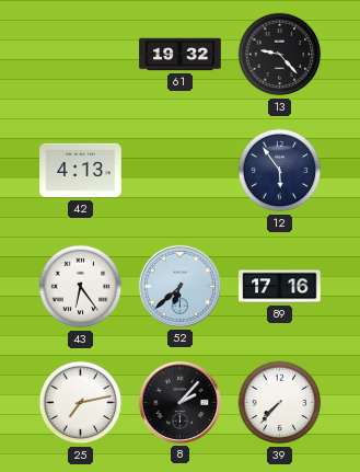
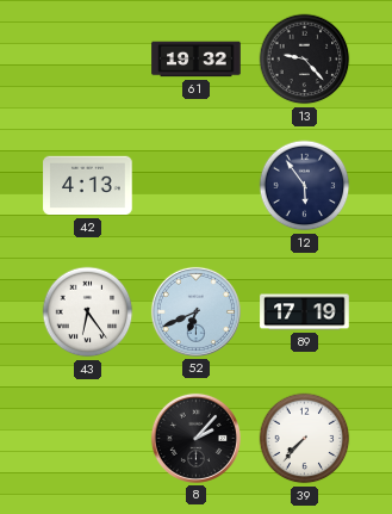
52: 6:38 -> 6:41 (195, 311)
89: 17:16 -> 17:19 (305, 312)
25: 7:13 -> none (81, 403)
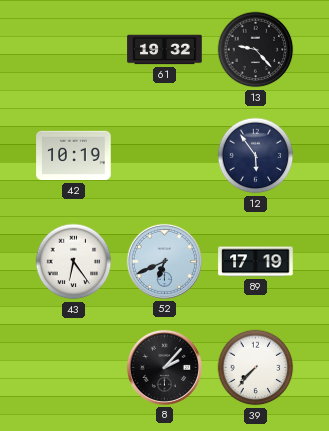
42: 4:13 -> 10:19 (74, 156)
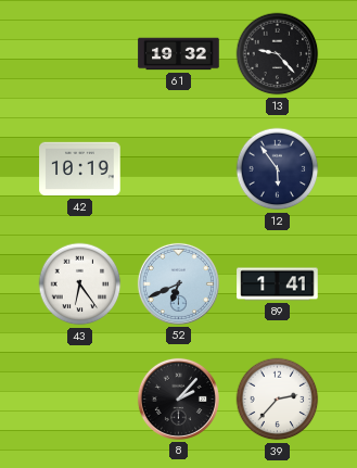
89: 17:19 -> 1:41 (278, 284)
39: 7:37 -> 2:37 (278, 400)
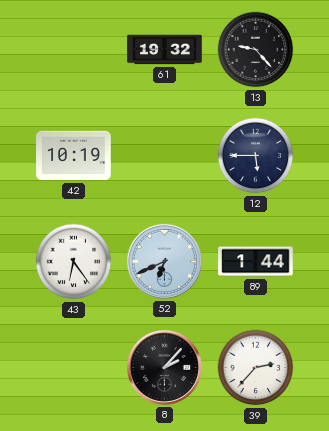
12: 5:54 -> 5:45 (256, 156)
89: 1:41 -> 1:44 (256, 262)
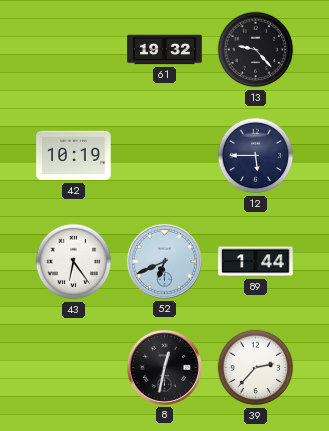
8: 2:07 -> 12:32 (164, 367)
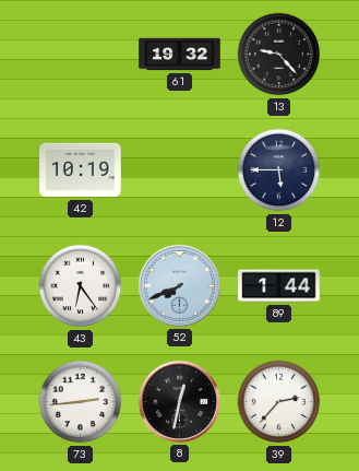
52: 6:41 -> 7:41 (179, 285)
73: none -> 2:44 (81, 402)
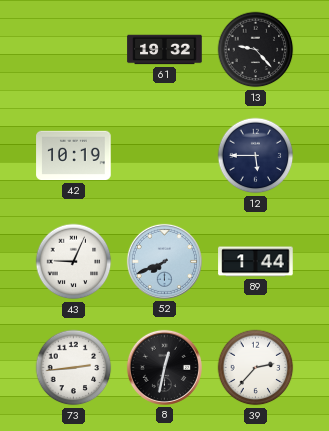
43: 6:24 -> 9:04 (74, 262)
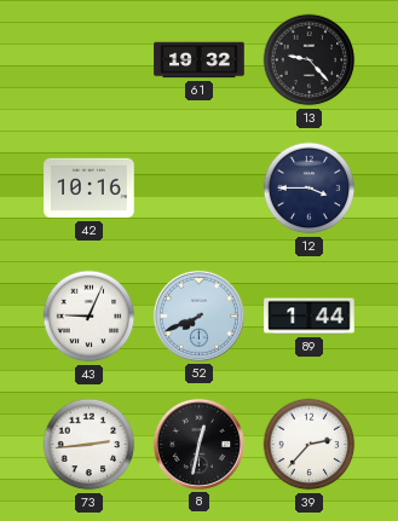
42: 10:19 -> 10:16 (90, 189)
12: 5:45 -> 3:45 (310, 189)
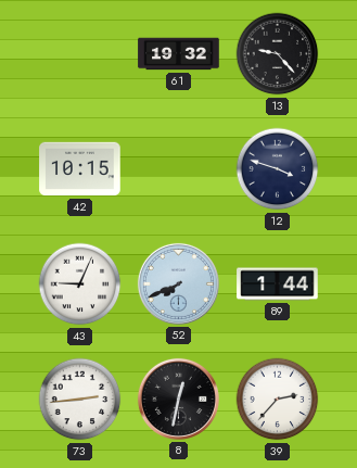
42: 10:16 -> 10:15 (80, 169)
12: 3:45 -> 3:48 (278, 169)
